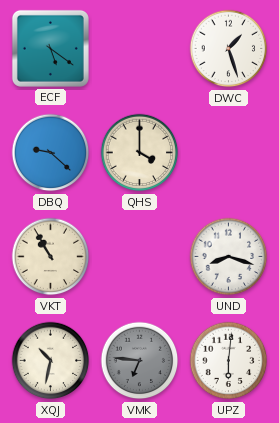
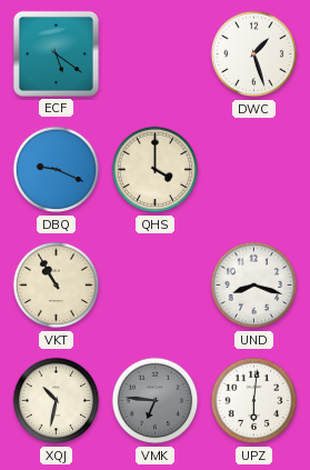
DBQ: 9:22 -> 9:19 (57, 170)
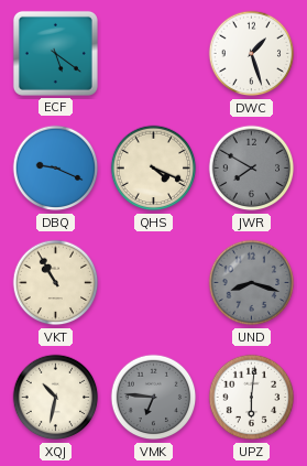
QHS: 4:00 -> 4:19 (154, 169)
JWR: none -> 7:50 (252, 169)
UND dial: white -> grey (252, 283)
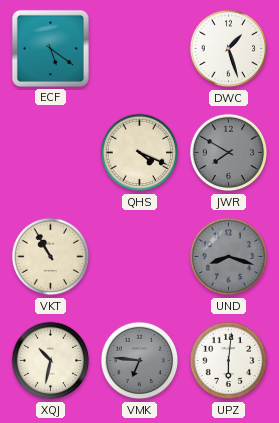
DBQ: 9:19 -> none (56, 169)
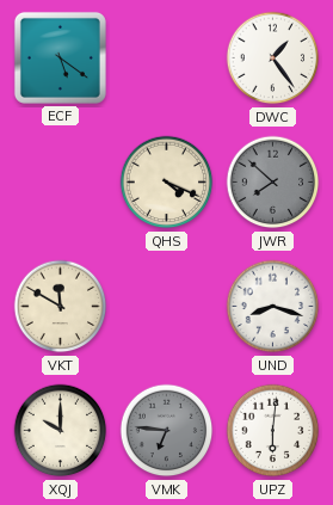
DWC: 1:27 -> 1:24 (273, 58)
JWR: 7:50 -> 7:52 (273, 183)
VKT: 10:55 -> 11:50 (61, 307)
UND dial: grey -> white (273, 307)
XQJ: 10:32 -> 10:00 (61, 431)
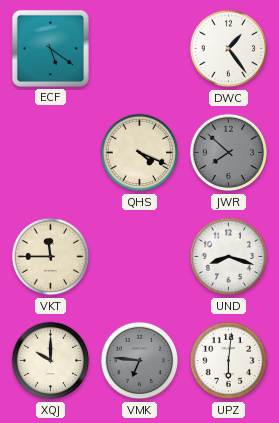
VKT: 11:50 -> 11:45 (51, 257)
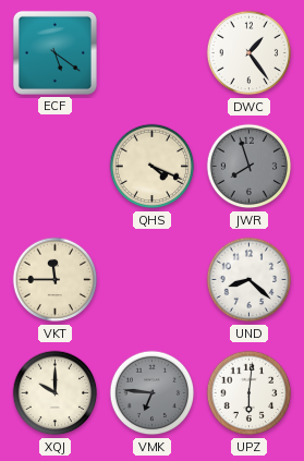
JWR: 7:52 -> 7:57 (250, 167)
UND: 8:18 -> 8:22 (250, 280)
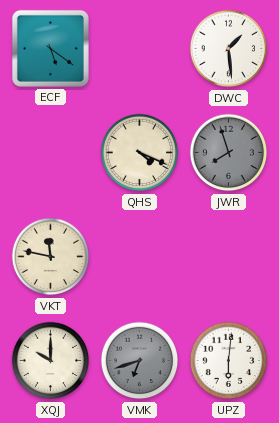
DWC: 1:24 -> 1:29 (229, 49)
VKT: 11:45 -> 11:47 (51, 257)
UND: 8:22 -> none (250, 280)
VMK: 6:46 -> 6:42 (140, 361)
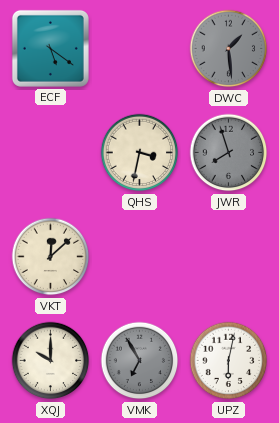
DWC dial: white -> grey (229, 49)
QHS: 4:19 -> 3:32 (140, 153)
VKT: 11:47 -> 12:08 (51, 257)
VMK: 6:42 -> 6:55 (140, 361)
UPZ: 6:01 -> 6:02 (229, 361)
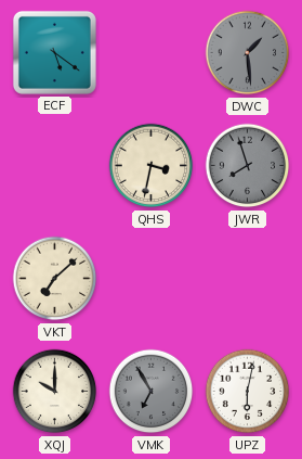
VKT: 12:08 -> 7:08 (55, 279)
